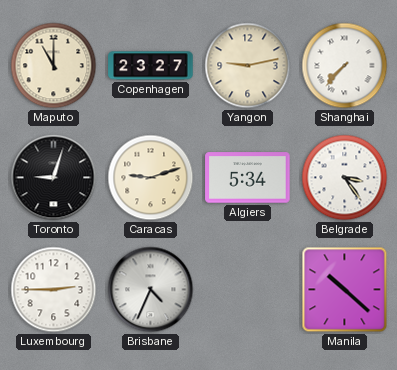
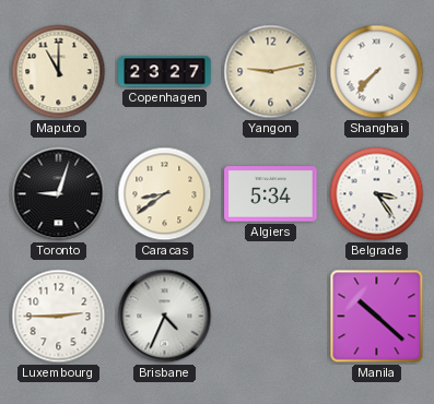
Caracas: 9:12 -> 8:39 (165, 194)
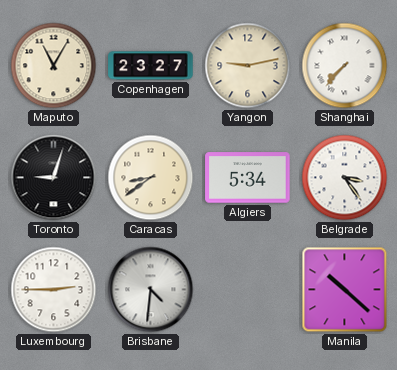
Maputo: 11:00 -> 11:05 (54, 66)
Brisbane: 4:34 -> 4:31 (151, 290)
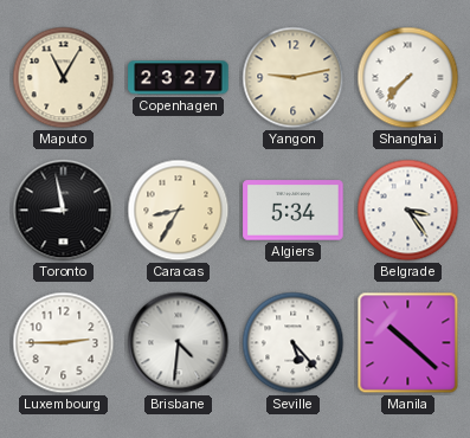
Toronto: 9:03 -> 8:58 (64, 211)
Caracas: 8:39 -> 8:35 (179, 211)
Seville: none -> 5:23 (294, 343)
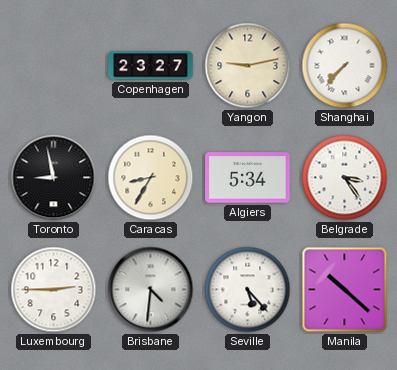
Maputo: 11:05 -> none (64, 78)
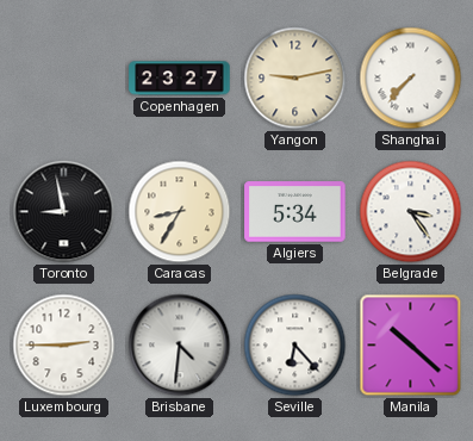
Seville: 5:23 -> 6:23 (295, 346)
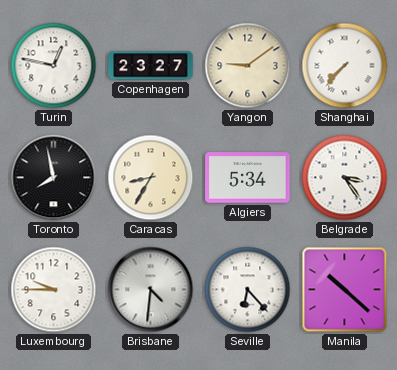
Turin: none -> 12:47 (54, 66)
Yangon: 9:13 -> 9:09 (248, 66)
Toronto: 8:58 -> 7:58 (54, 178)
Luxembourg: 2:45 -> 9:45 (54, 290)
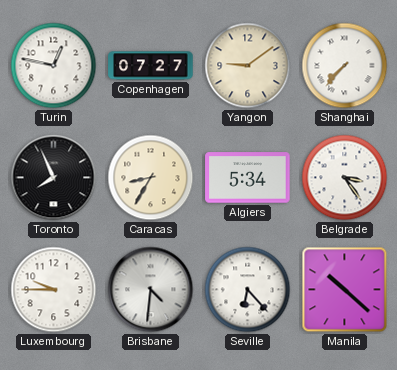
Copenhagen: 23:27 -> 07:27 (151, 66)
Toronto: 7:58 -> 7:56 (54, 178)
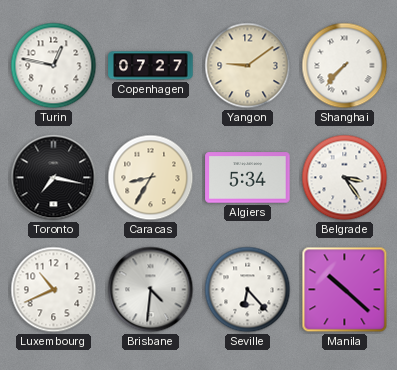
Toronto: 7:56 -> 7:17 (54, 178)
Luxembourg: 9:45 -> 10:41 (54, 290)
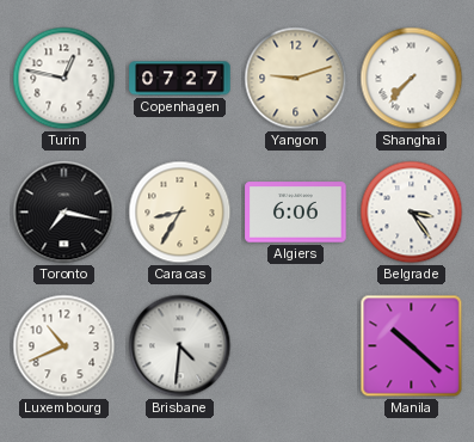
Yangon: 9:09 -> 9:12 (296, 79)
Algiers: 5:34 -> 6:06 (296, 213)
Seville: 6:23 -> none (248, 290)
